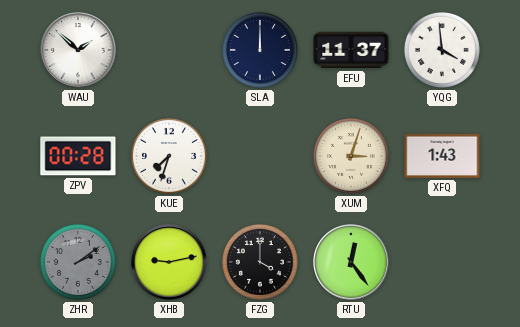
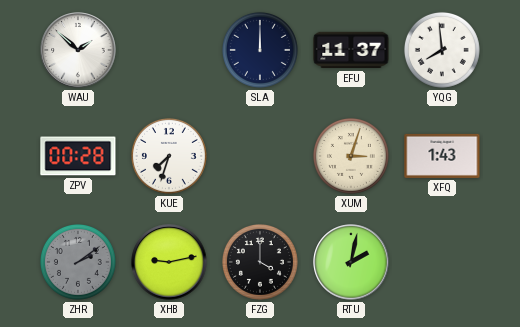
YQG: 3:59 -> 7:59 (442, 50)
RTU: 12:24 -> 2:02 (351, 262)
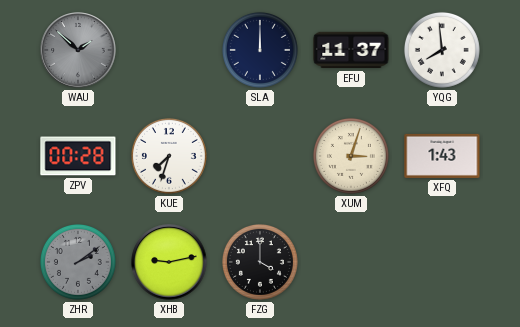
WAU dial: white -> grey (78, 50)
RTU: 2:02 -> none (351, 262)
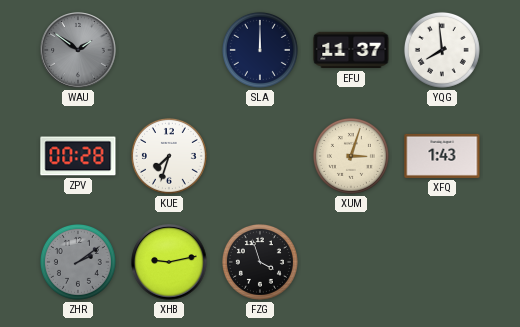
WAU: 1:52 -> 1:51 (78, 50)
FZG: 4:00 -> 3:57 (260, 262)
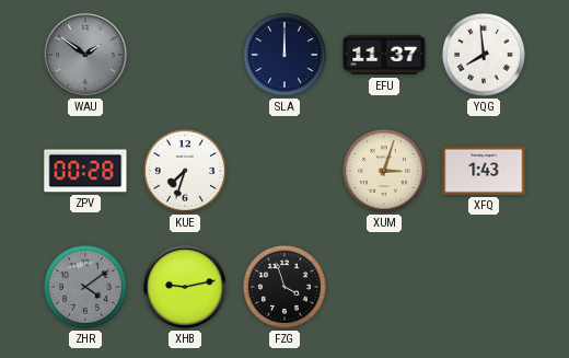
ZHR: 2:09 -> 4:09 (85, 287)
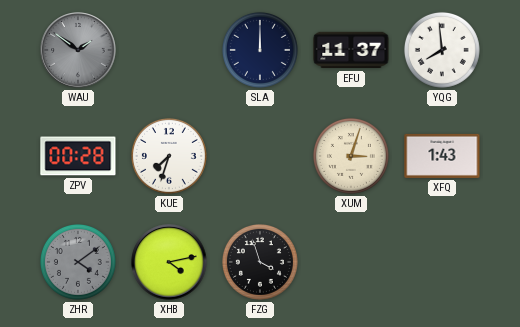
XHB: 9:13 -> 4:13 (169, 262)
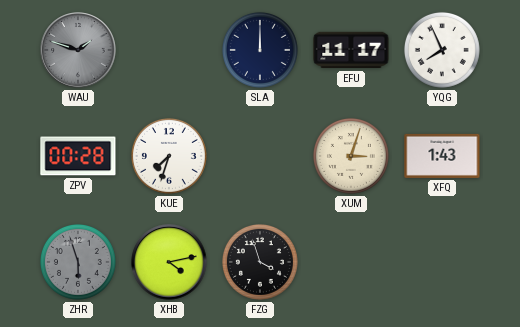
WAU: 1:51 -> 1:48 (78, 50)
EFU: 11:37 -> 11:17 (351, 50)
YQG: 7:59 -> 7:56 (442, 50)
ZHR: 4:09 -> 5:57 (78, 262)
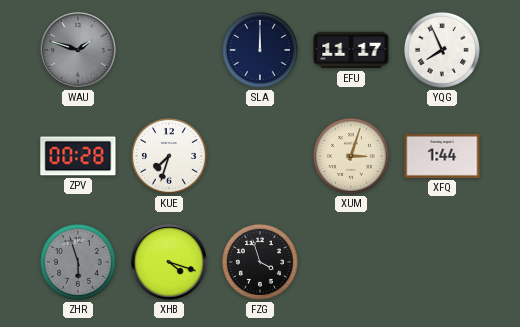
XFQ: 1:43 -> 1:44 (442, 156)
XHB: 4:13 -> 4:18 (169, 262)
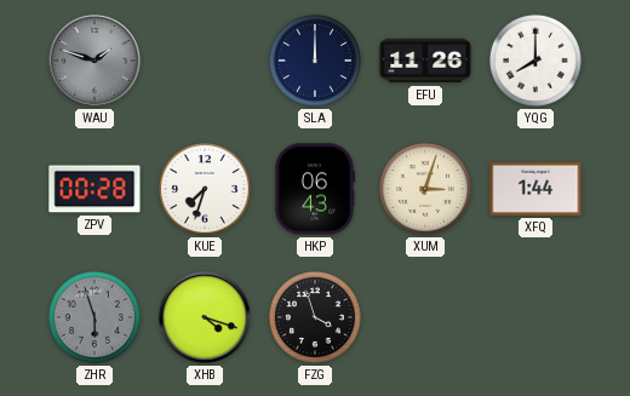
EFU: 11:17 -> 11:26 (425, 61)
YQG: 7:56 -> 8:00 (535, 61)
HKP: none -> 06:43 (315, 189)
